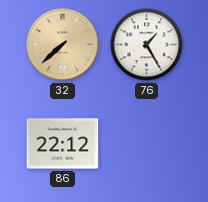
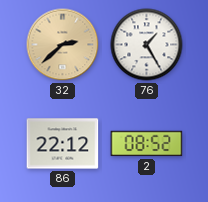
32: 7:38 -> 2:38 (63, 45)
2: none -> 08:52 (147, 144)
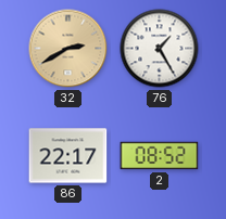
32: 2:38 -> 2:40 (68, 49)
86: 22:12 -> 22:17 (68, 156)
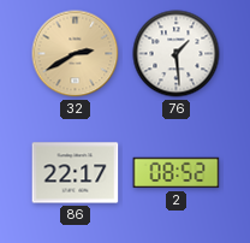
76: 1:25 -> 1:29 (177, 54)
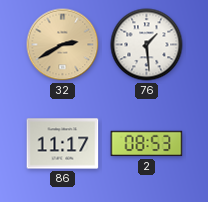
86: 22:17 -> 11:17 (63, 144)
2: 08:52 -> 08:53 (147, 144)
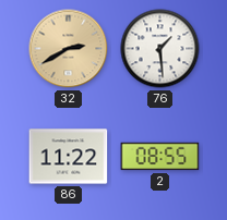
86: 11:17 -> 11:22 (69, 157)
2: 08:53 -> 08:55 (160, 157)
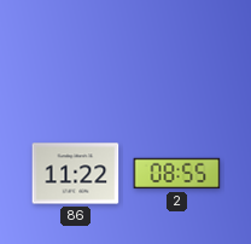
32: 2:40 -> none (69, 49)
76: 1:29 -> none (160, 49)
